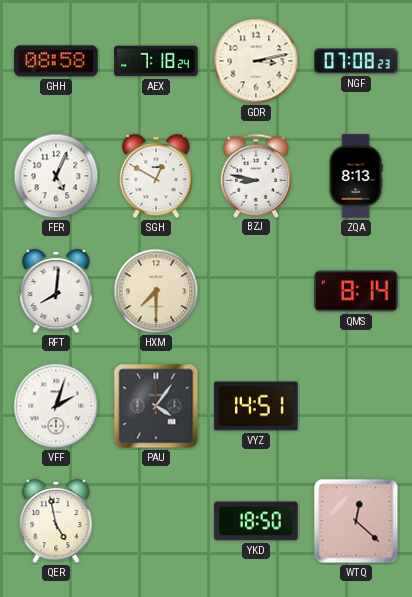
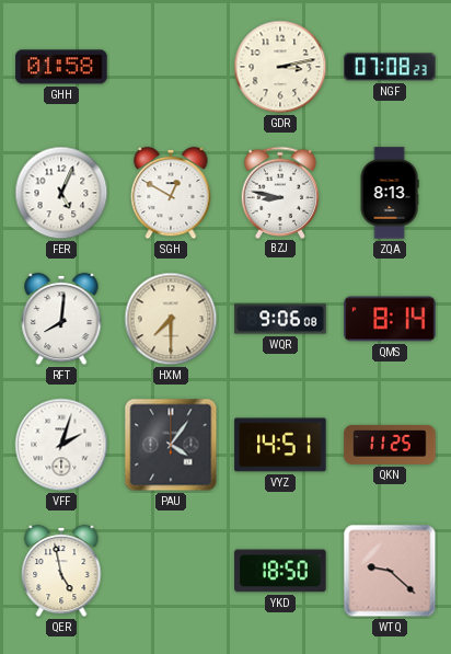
GHH: 08:58 -> 01:58 (61, 67)
AEX: 7:18 -> none (156, 61)
WQR: none -> 9:06 (280, 319)
QKN: none -> 11:25 (390, 445)
WTQ: 12:22 -> 9:22 (390, 571)
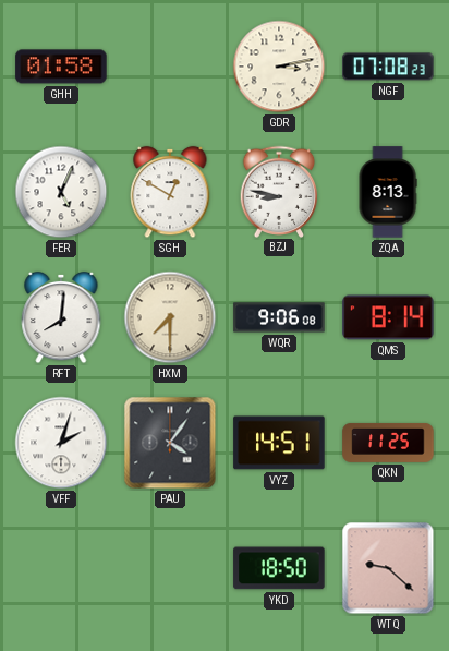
QER: 4:58 -> none (61, 571)
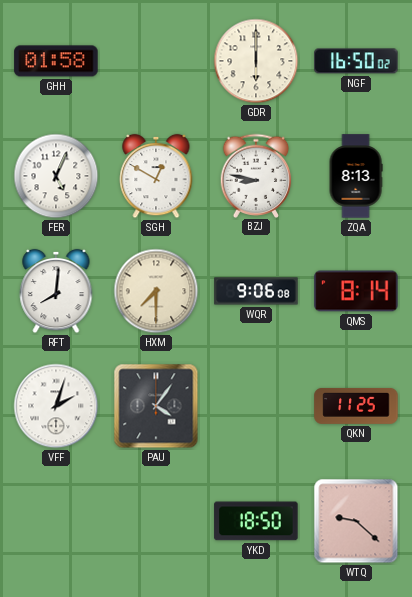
GDR: 3:13 -> 6:00 (256, 61)
NGF: 07:08 -> 16:50 (356, 61)
VYZ: 14:51 -> none (279, 443)
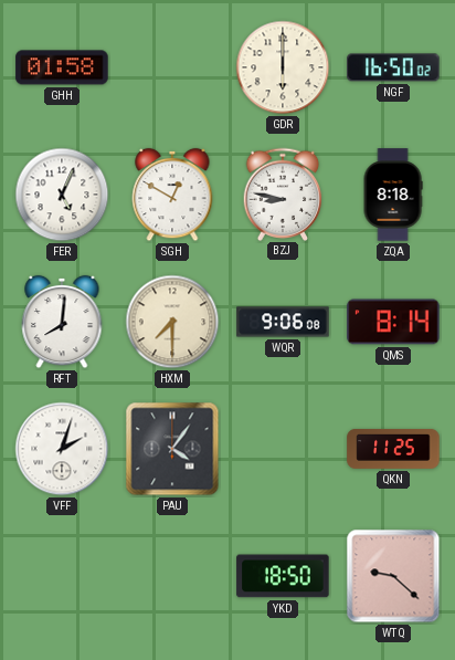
ZQA: 8:13 -> 8:18 (393, 195)
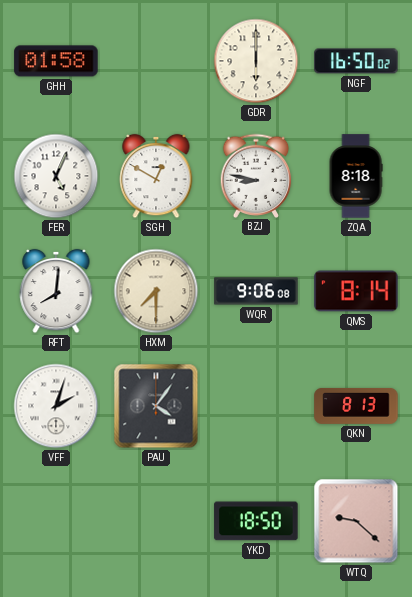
QKN: 11:25 -> 8:13 (356, 406)
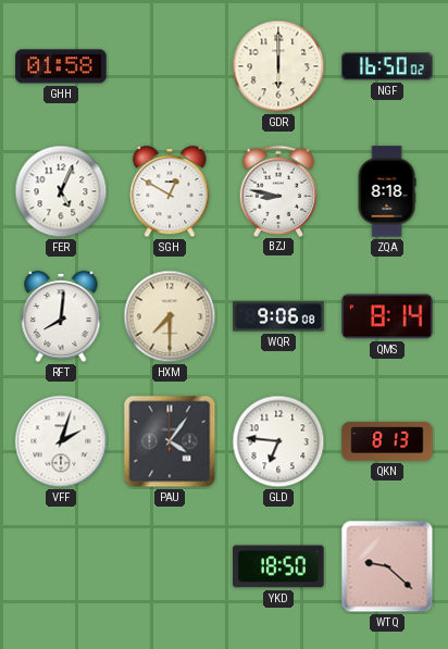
GLD: none -> 6:46 (278, 441)
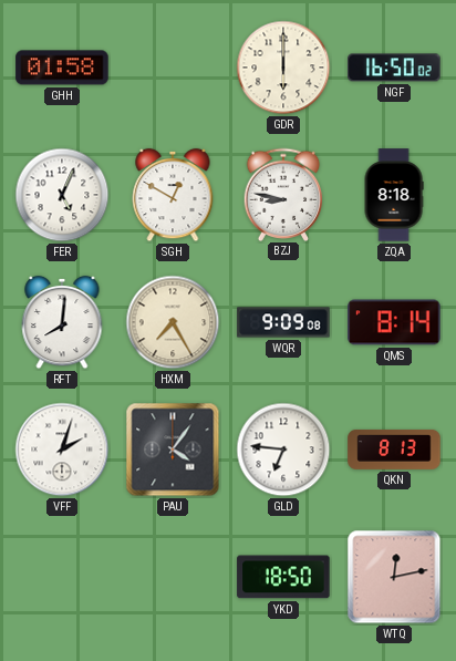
HXM: 7:30 -> 7:25 (173, 322)
WQR: 9:06 -> 9:09 (283, 322)
WTQ: 9:22 -> 12:13 (394, 577)
